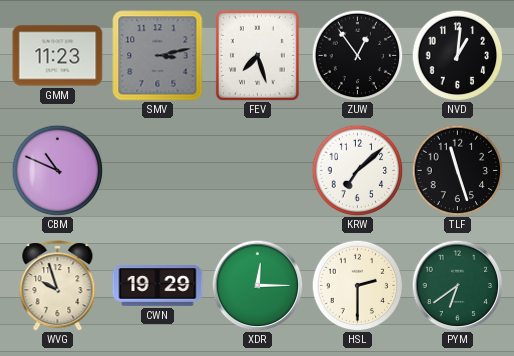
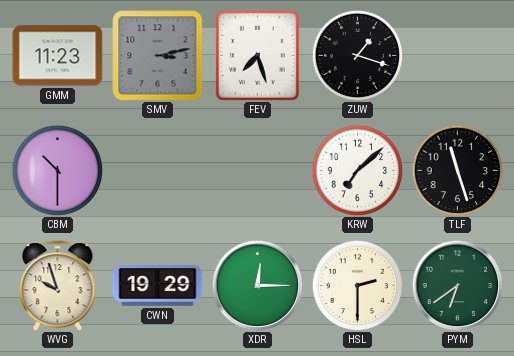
ZUW: 12:54 -> 1:18 (357, 55)
NVD: 1:01 -> none (457, 55)
CBM: 10:49 -> 10:30 (57, 170)
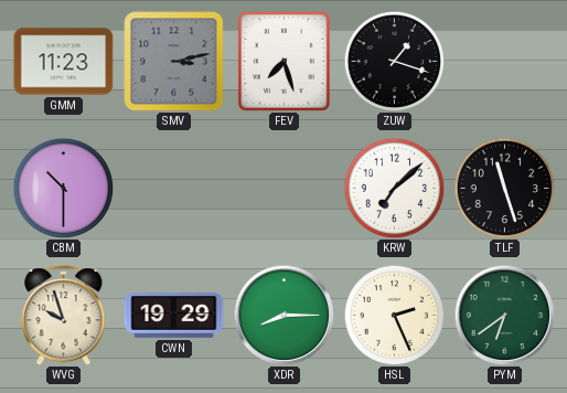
XDR: 12:15 -> 8:15 (283, 315)
HSL: 2:30 -> 2:26 (394, 315)
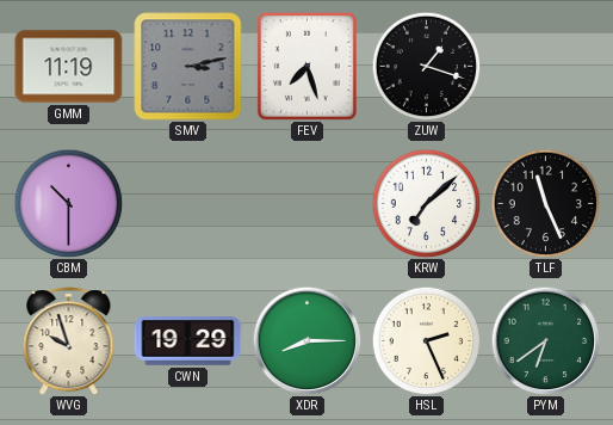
GMM: 11:23 -> 11:19 (69, 67)
TLF: 11:27 -> 11:26 (545, 203)
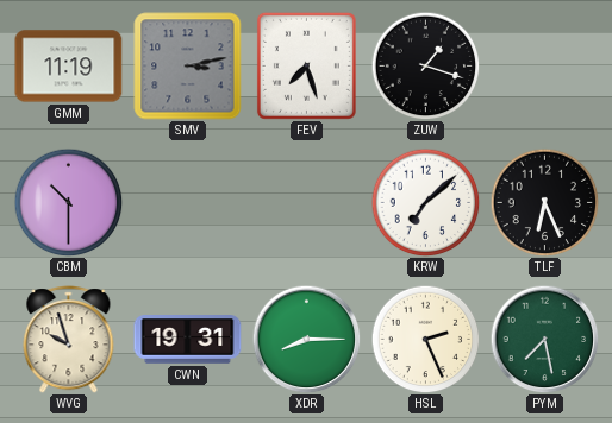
TLF: 11:26 -> 6:26 (544, 202)
CWN: 19:29 -> 19:31 (188, 340)
PYM: 6:39 -> 7:28 (544, 339)
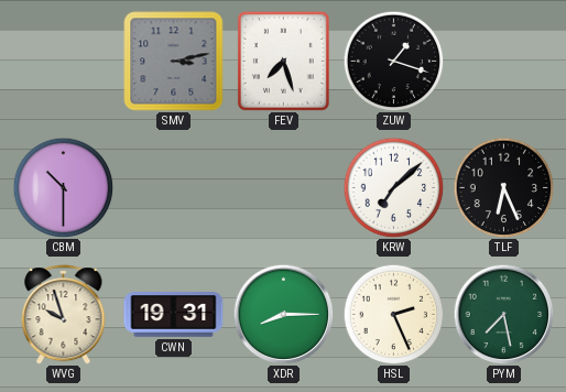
GMM: 11:19 -> none (69, 67)
